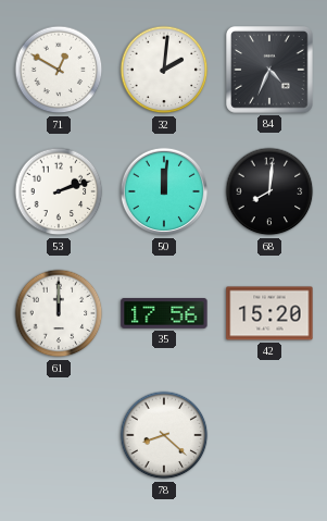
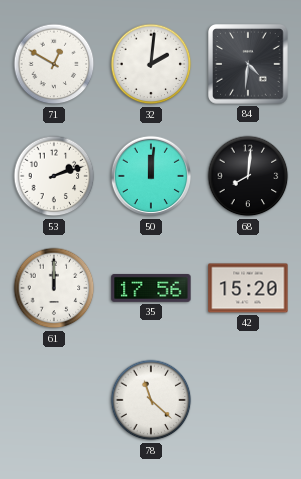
84: 4:34 -> 4:31 (248, 64)
78: 8:22 -> 11:22 (151, 400)
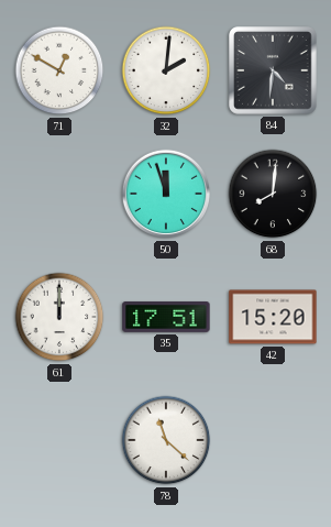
53: 2:12 -> none (54, 176)
50: 12:01 -> 11:57 (166, 194)
35: 17:56 -> 17:51 (166, 317)
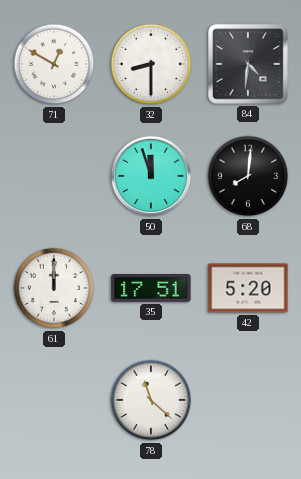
32: 2:01 -> 8:30 (151, 64)
42: 15:20 -> 5:20 (248, 288)
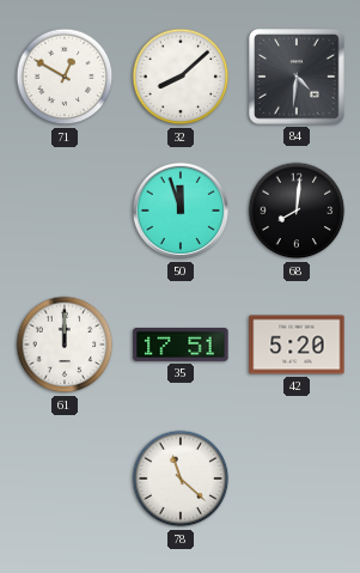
32: 8:30 -> 8:08 (181, 77)
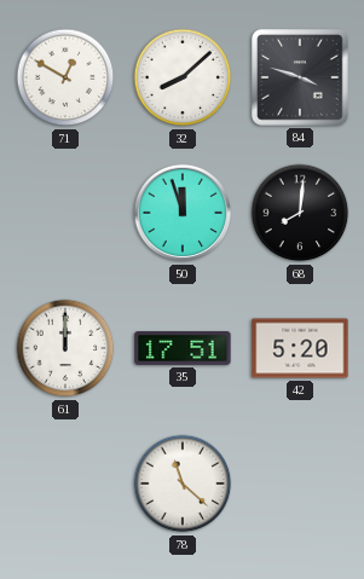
84: 4:31 -> 3:48 (300, 77)
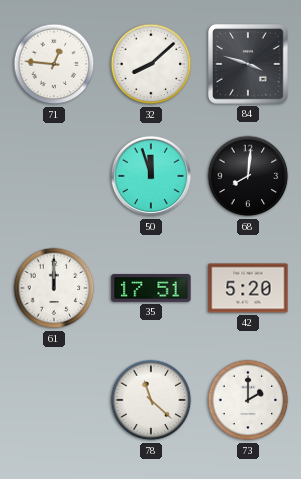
71: 12:50 -> 12:46 (54, 64)
73: none -> 2:00 (248, 400)
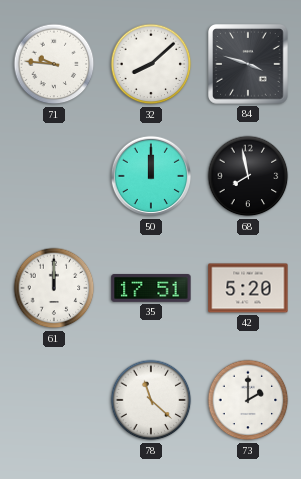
71: 12:46 -> 9:46 (54, 64)
50: 11:57 -> 12:00 (151, 176)
68: 8:01 -> 7:58 (248, 176)
